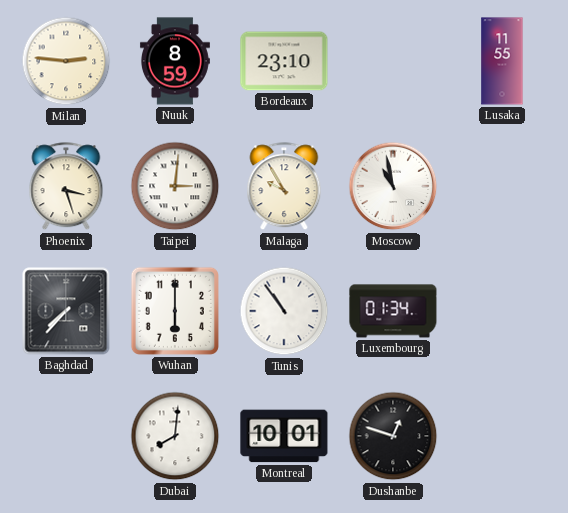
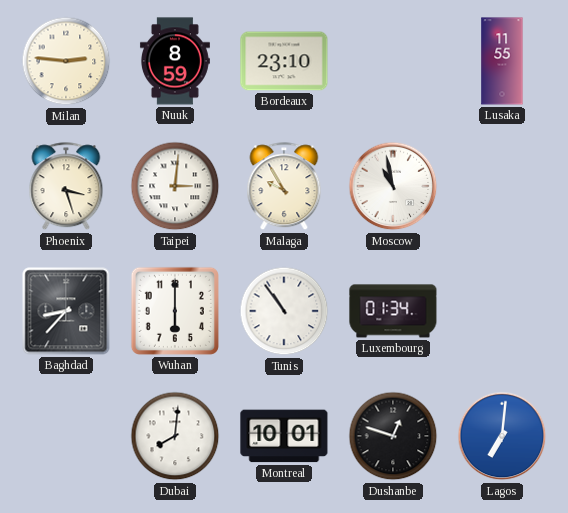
Baghdad: 7:37 -> 8:37 (66, 311)
Lagos: none -> 7:01 (502, 436)
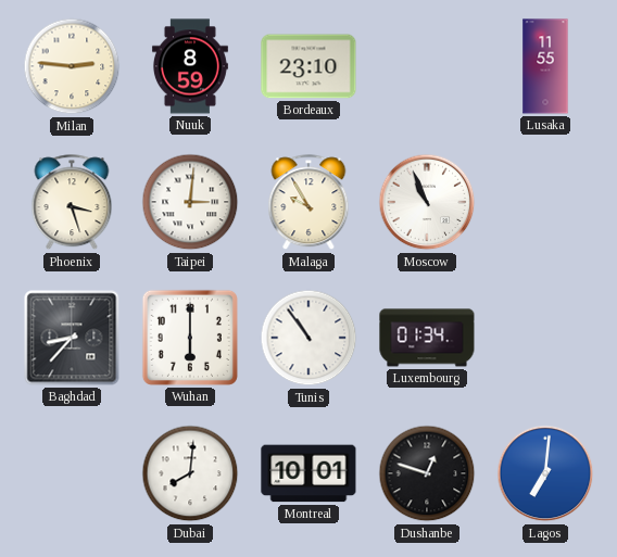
Moscow: 10:58 -> 10:56 (427, 202)
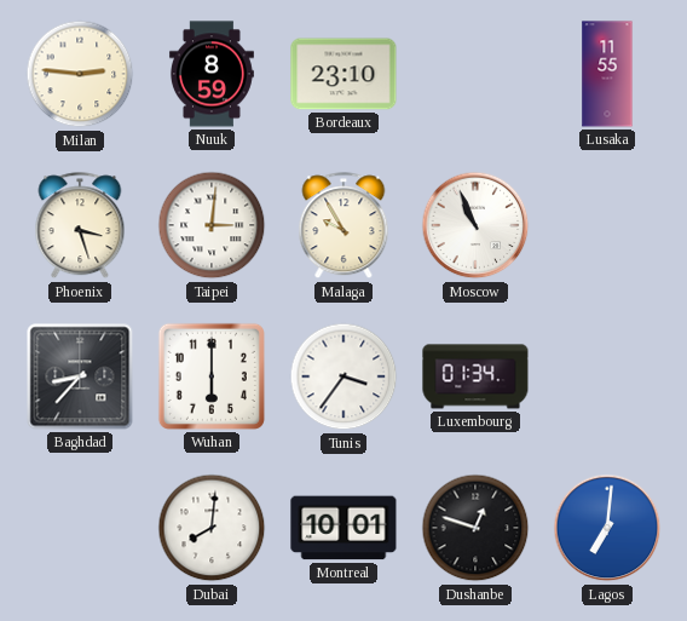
Tunis: 10:54 -> 3:36 (344, 376)
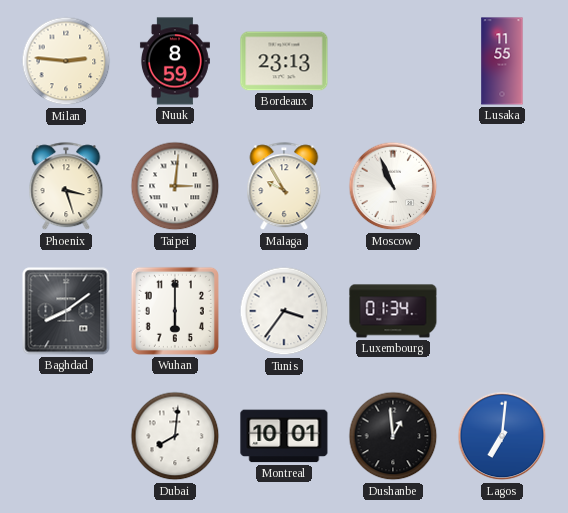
Bordeaux: 23:10 -> 23:13 (284, 61)
Baghdad: 8:37 -> 8:09 (66, 311)
Dushanbe: 12:48 -> 12:59 (393, 436)
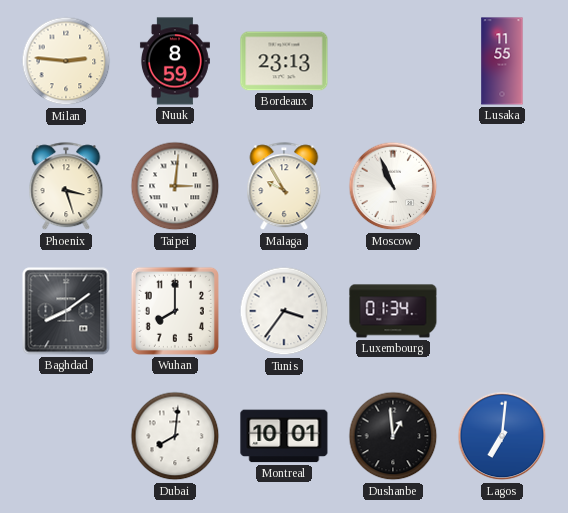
Wuhan: 6:00 -> 8:00 (175, 311)
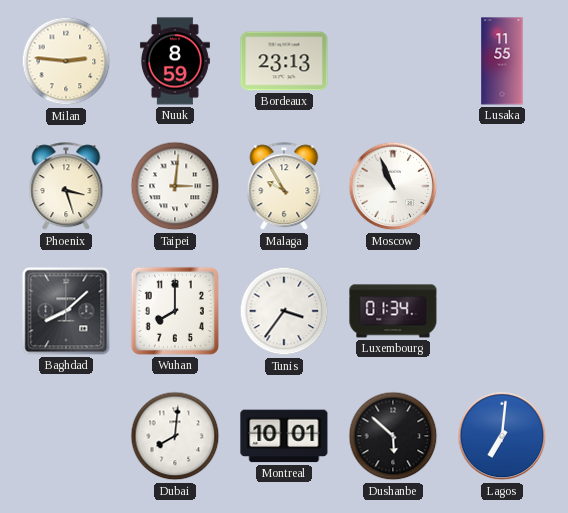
Baghdad: 8:09 -> 8:08 (66, 311)
Dushanbe: 12:59 -> 5:52 (393, 436)
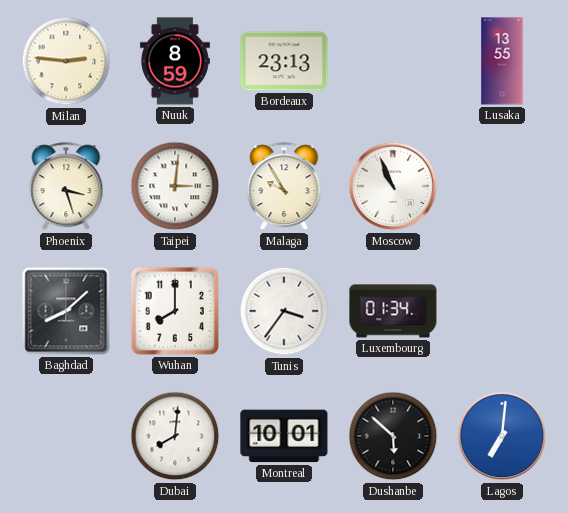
Lusaka: 11:55 -> 13:55 (502, 61)
